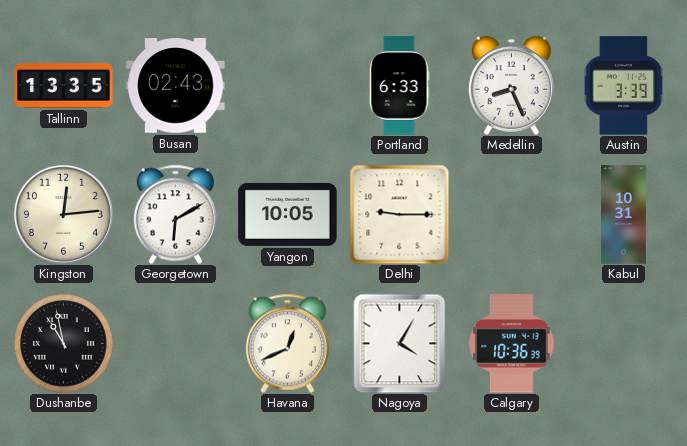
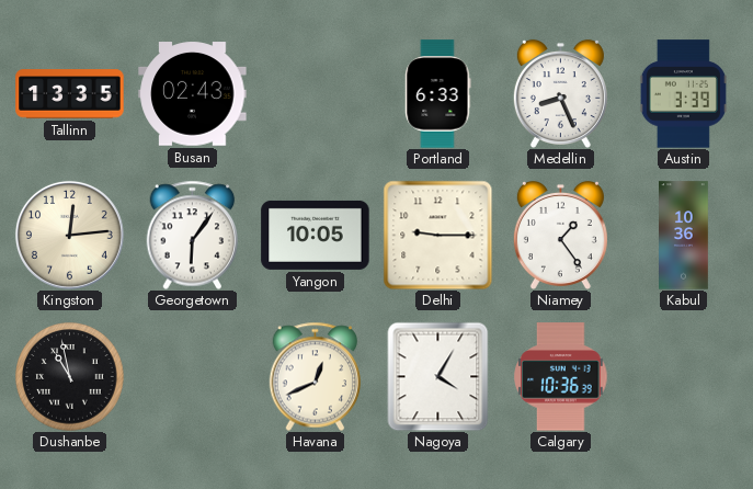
Georgetown: 6:10 -> 6:06 (193, 235)
Niamey: none -> 1:24 (560, 235)
Kabul: 10:31 -> 10:36 (684, 236)
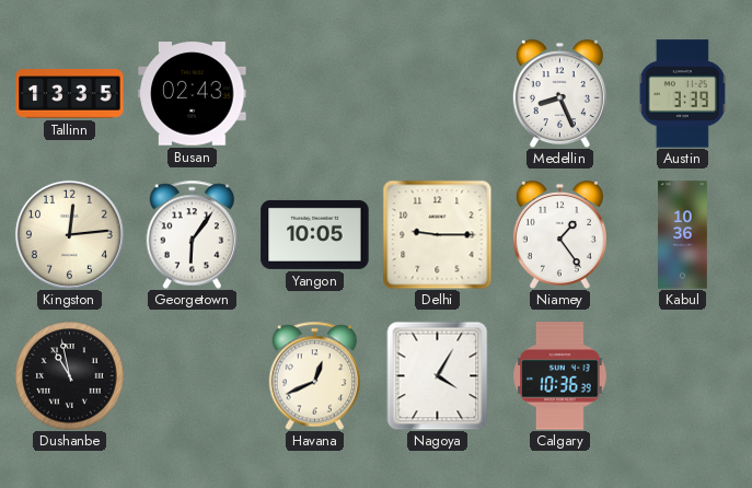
Portland: 6:33 -> none (438, 94)
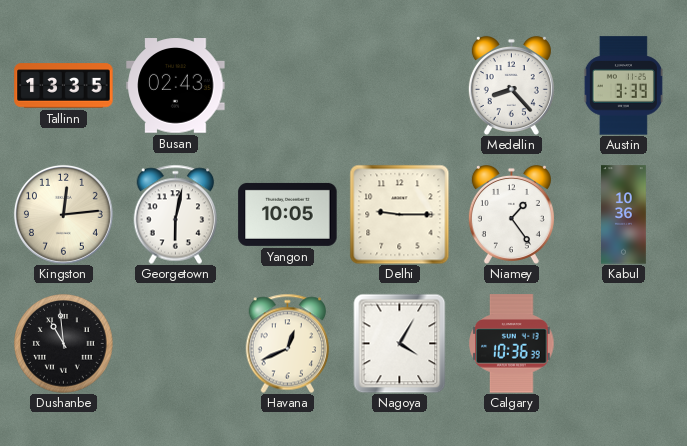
Medellin: 8:26 -> 8:23 (511, 85)
Georgetown: 6:06 -> 6:02 (176, 214)
Dushanbe: 10:58 -> 10:59 (64, 344)
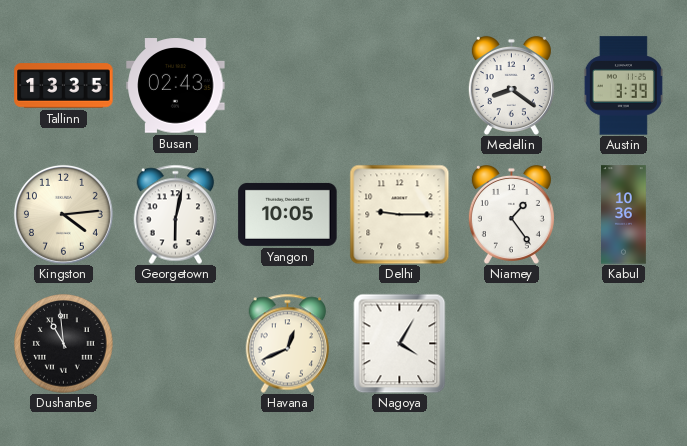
Medellin: 8:23 -> 8:21 (511, 85)
Kingston: 12:14 -> 4:14 (63, 214)
Calgary: 10:36 -> none (512, 344)
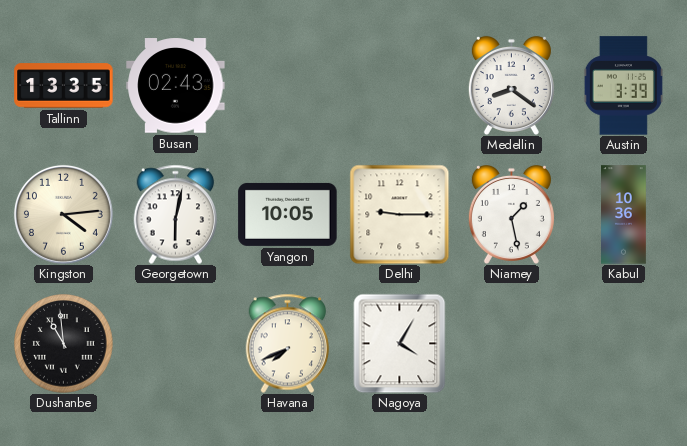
Niamey: 1:24 -> 1:28 (511, 214)
Havana: 12:41 -> 7:41 (288, 343)
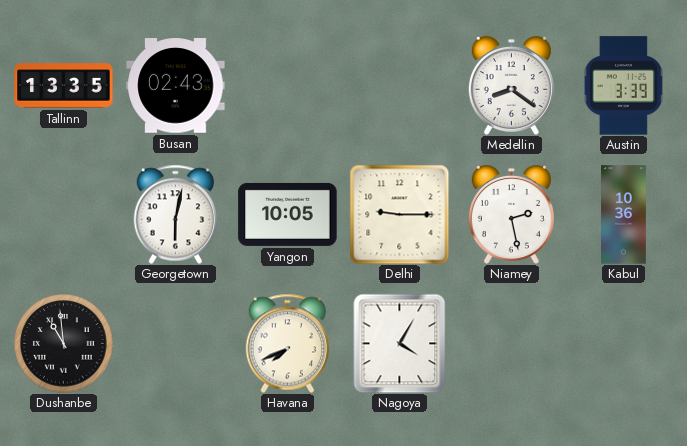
Kingston: 4:14 -> none (63, 214)
Niamey: 1:28 -> 2:28 (511, 214)
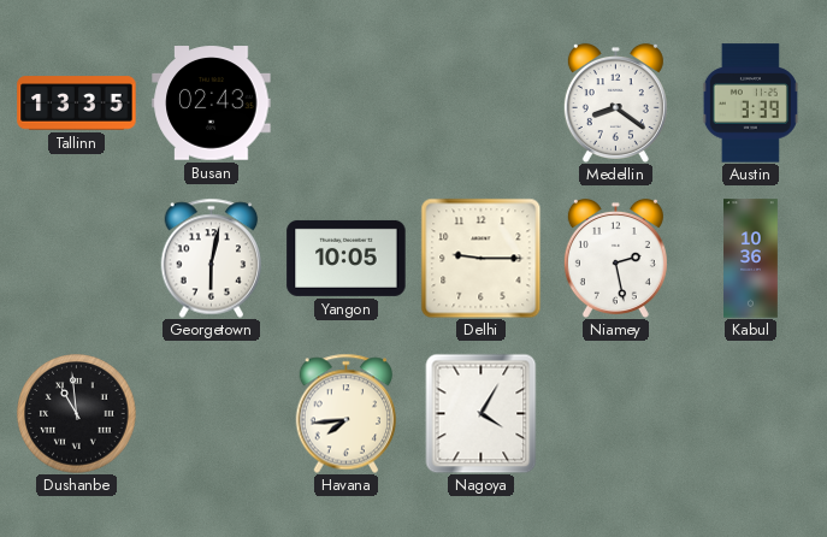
Havana: 7:41 -> 7:44 (347, 413)
